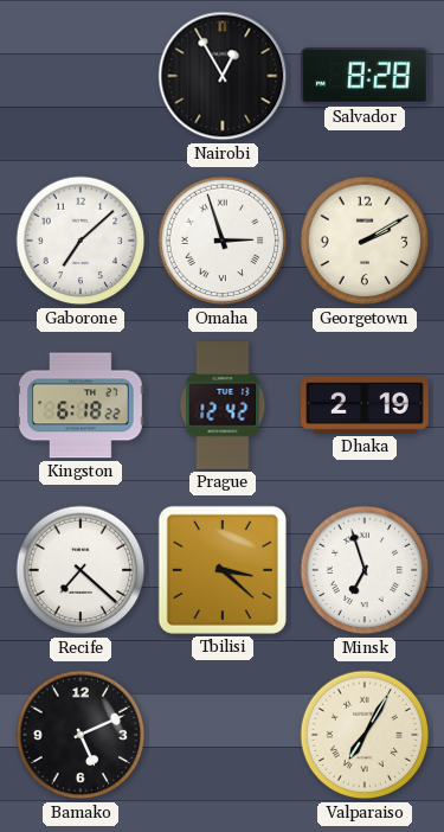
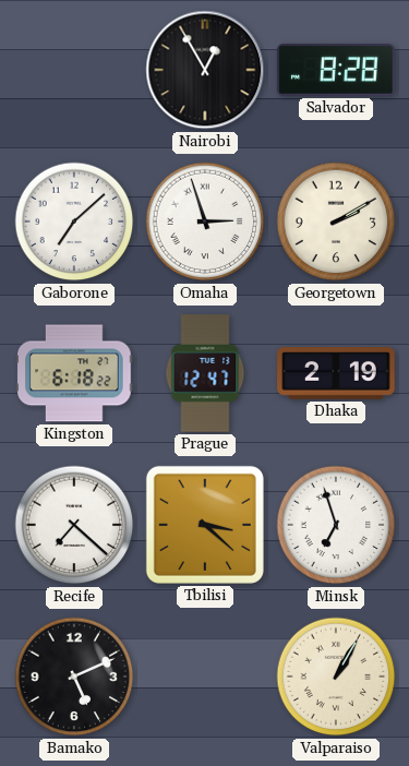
Prague: 12:42 -> 12:47 (205, 373)
Valparaiso: 7:05 -> 1:05 (336, 677)
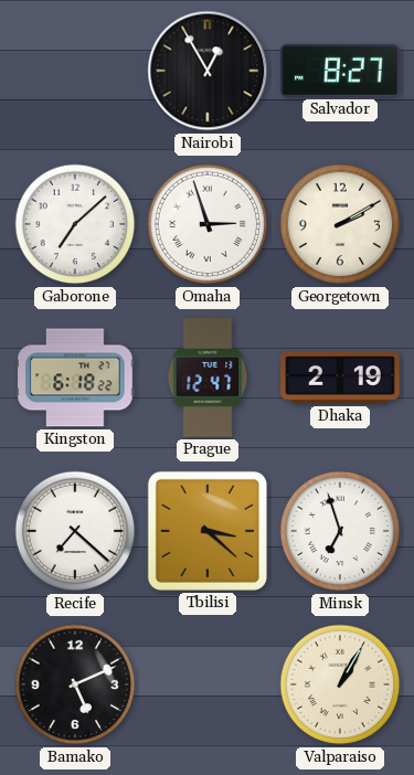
Salvador: 8:28 -> 8:27 (340, 71)
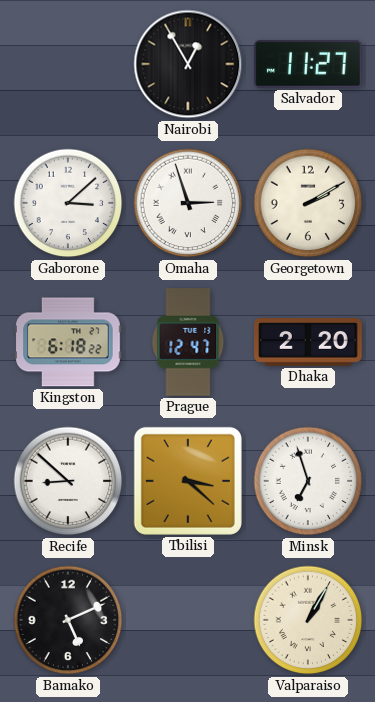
Salvador: 8:27 -> 11:27 (308, 64)
Gaborone: 7:08 -> 3:08 (68, 203)
Dhaka: 2:19 -> 2:20 (308, 342)
Recife: 7:22 -> 8:52 (68, 481)
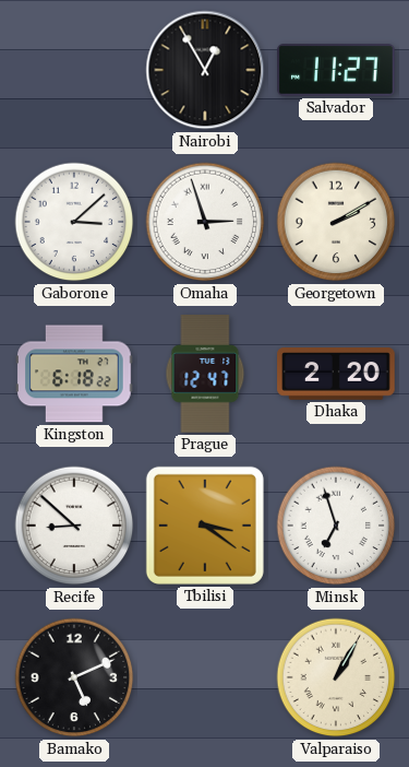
Tbilisi: 3:22 -> 3:21 (205, 526)
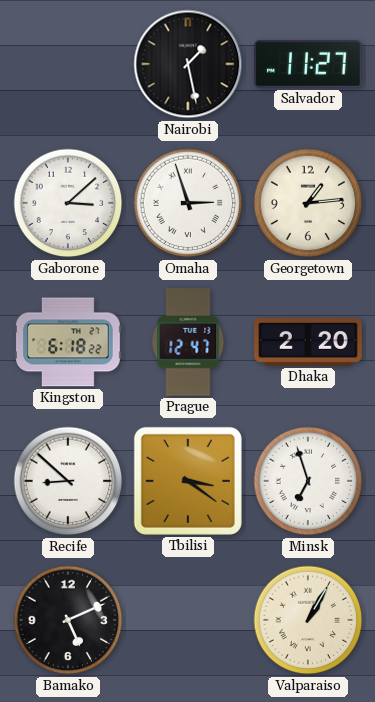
Nairobi: 12:55 -> 1:28 (188, 64)
Georgetown: 2:10 -> 1:14 (308, 203)
